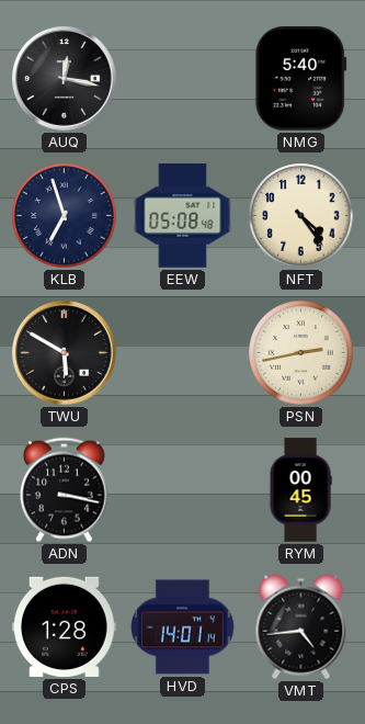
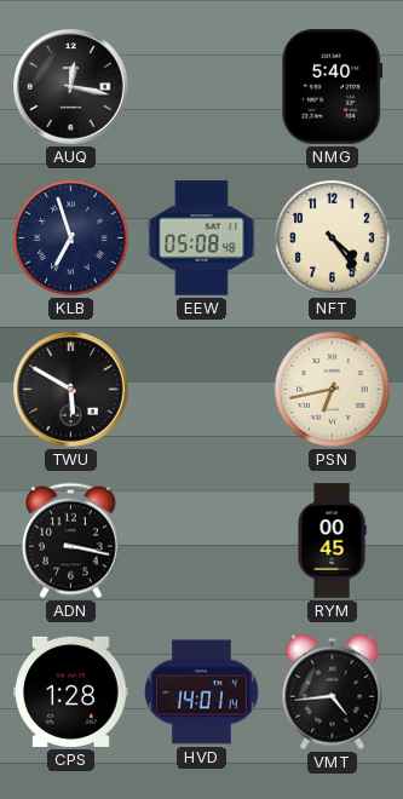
PSN: 2:43 -> 6:43 (333, 390)
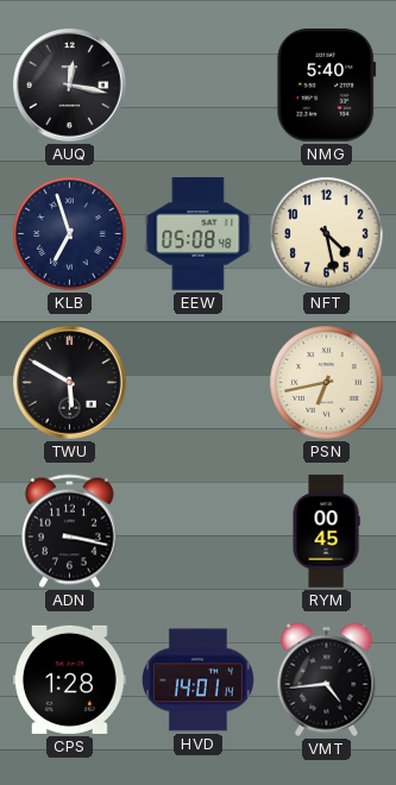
NFT: 4:24 -> 4:28 (327, 234)
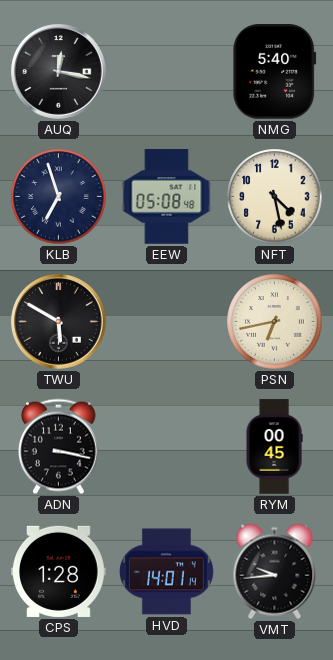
VMT: 4:44 -> 9:44 (275, 572)
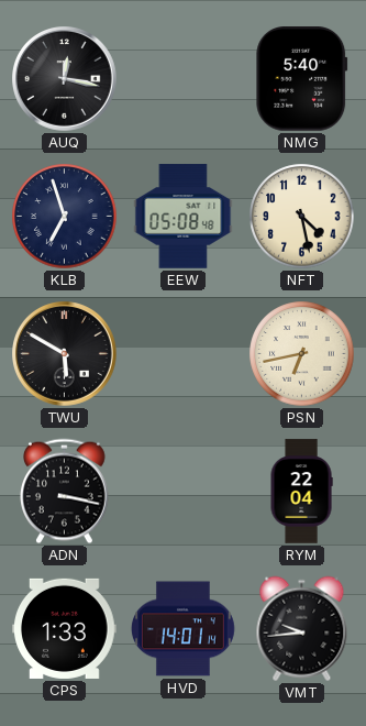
RYM: 00:45 -> 22:04 (301, 492)
CPS: 1:28 -> 1:33 (65, 628)
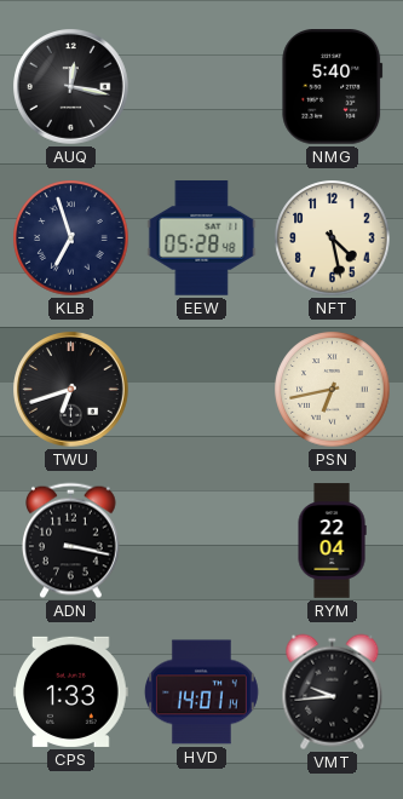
EEW: 05:08 -> 05:28 (202, 238)
TWU: 5:50 -> 6:42 (71, 390)
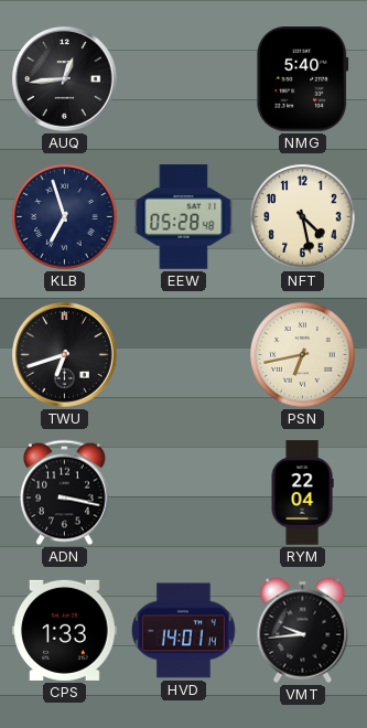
AUQ: 12:17 -> 12:44 (65, 79)
